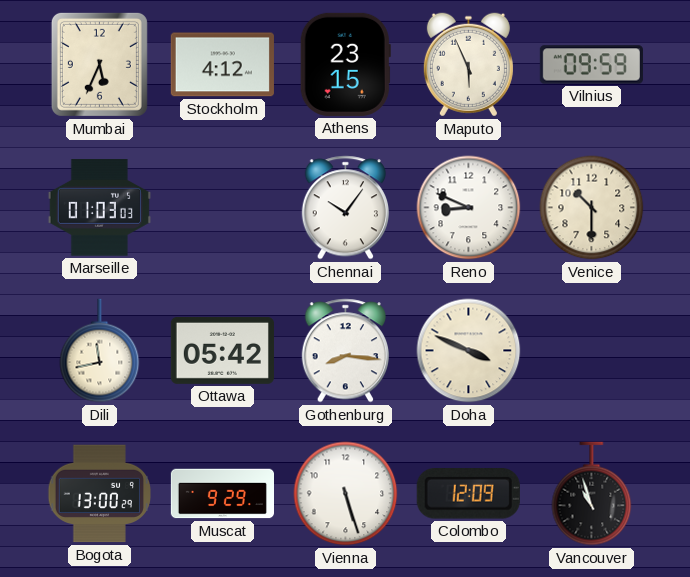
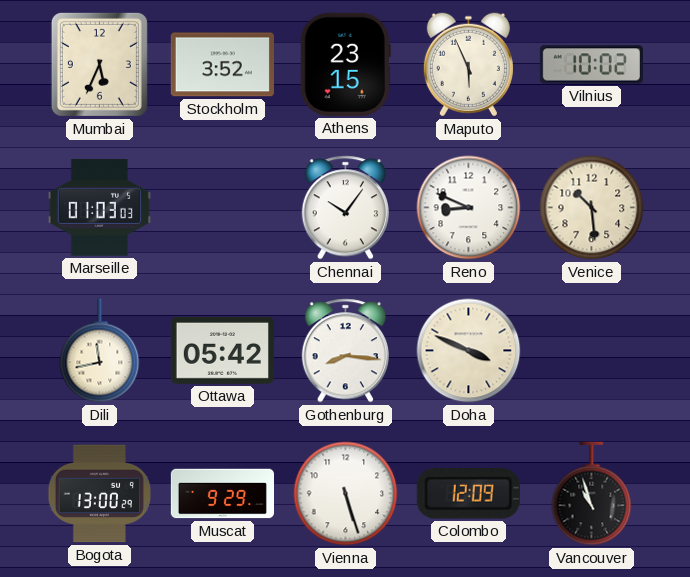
Stockholm: 4:12 -> 3:52 (222, 65)
Vilnius: 09:59 -> 10:02 (591, 65)
Venice: 10:30 -> 10:29 (592, 208)
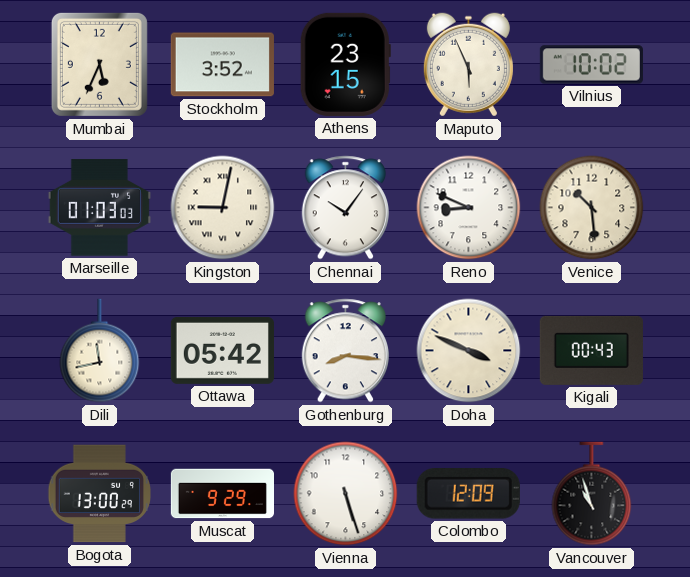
Kingston: none -> 9:02 (223, 208)
Kigali: none -> 00:43 (591, 350)
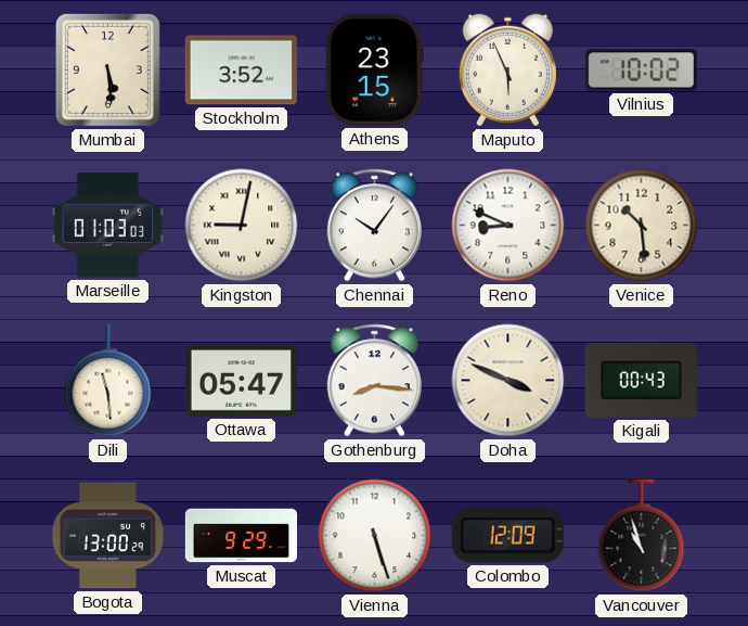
Mumbai: 5:34 -> 5:29 (107, 69)
Dili: 11:43 -> 11:29 (108, 381)
Ottawa: 05:42 -> 05:47 (241, 380)
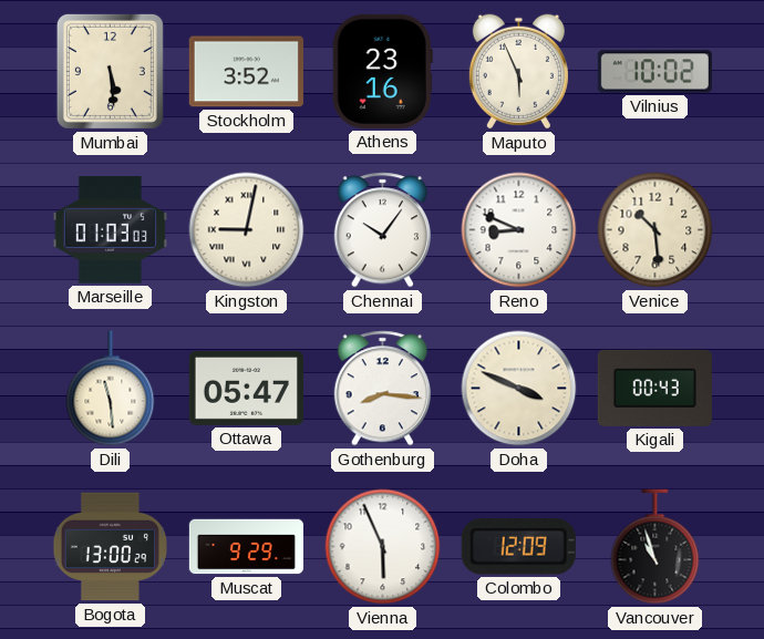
Athens: 23:15 -> 23:16 (382, 71)
Vienna: 5:27 -> 5:56 (383, 547)
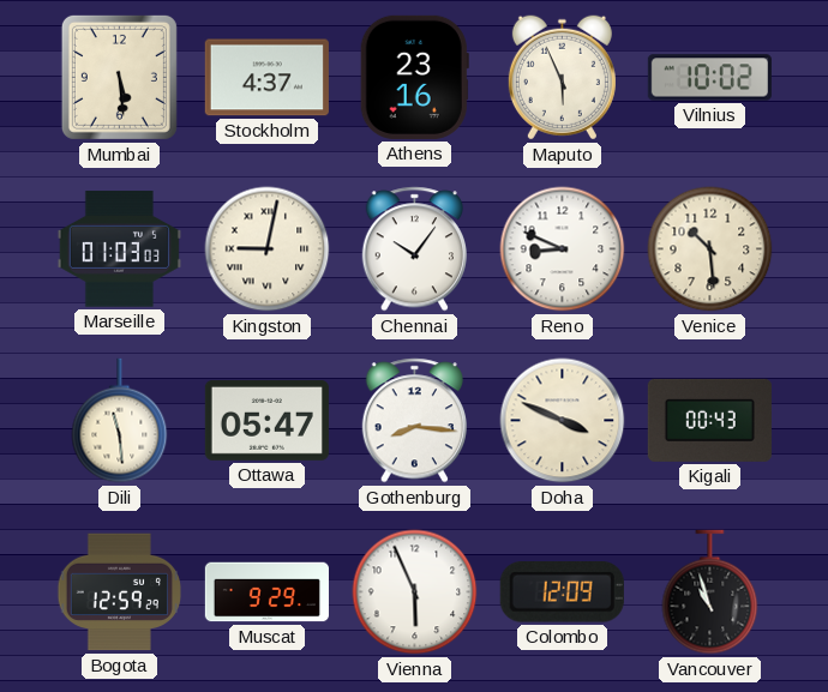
Stockholm: 3:52 -> 4:37 (266, 78)
Bogota: 13:00 -> 12:59 (119, 592)
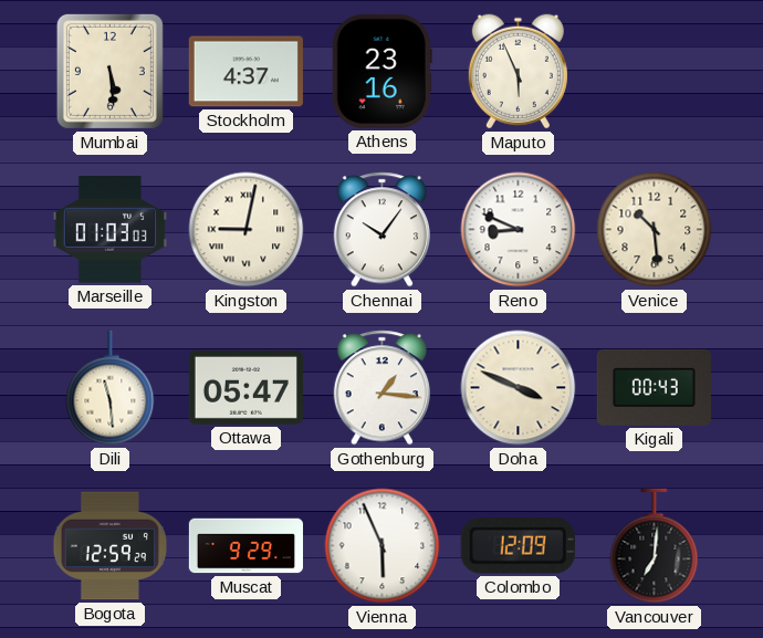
Vilnius: 10:02 -> none (709, 78)
Gothenburg: 8:16 -> 1:16 (381, 388)
Vancouver: 10:57 -> 7:01 (655, 546)
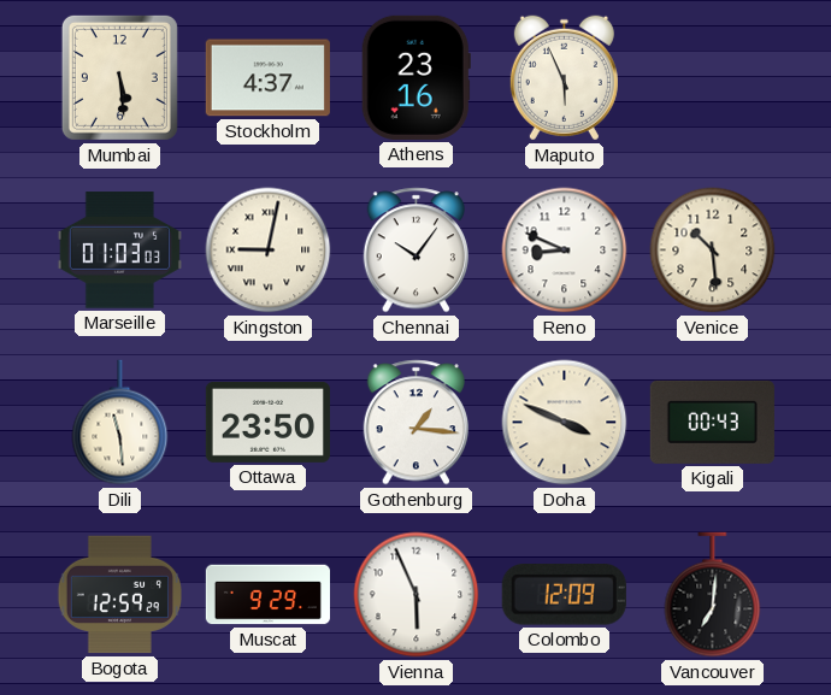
Ottawa: 05:47 -> 23:50 (267, 422)
